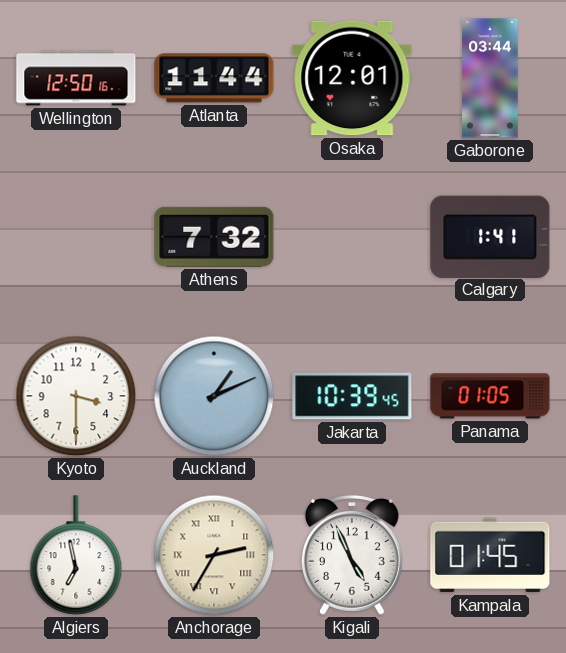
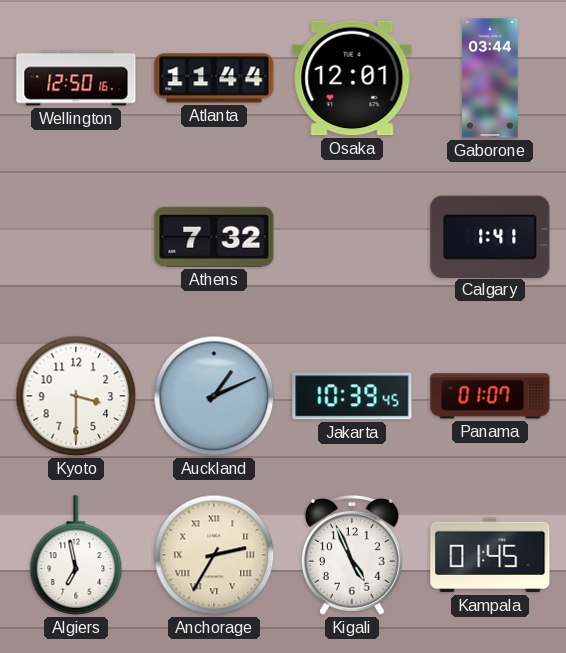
Panama: 01:05 -> 01:07 (490, 396)
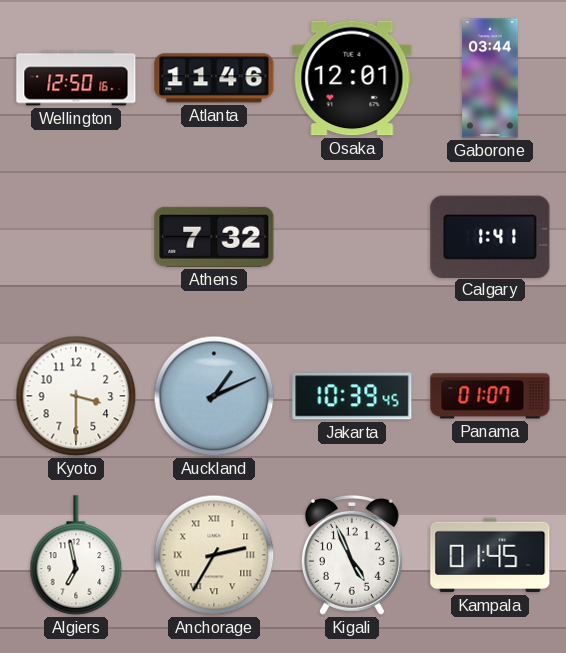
Atlanta: 11:44 -> 11:46 (214, 78)
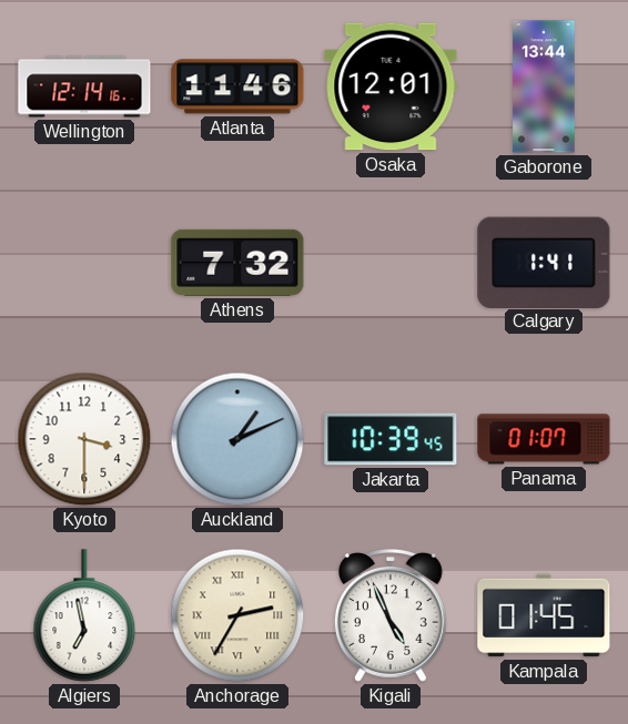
Wellington: 12:50 -> 12:14 (84, 86)
Gaborone: 03:44 -> 13:44 (544, 86)
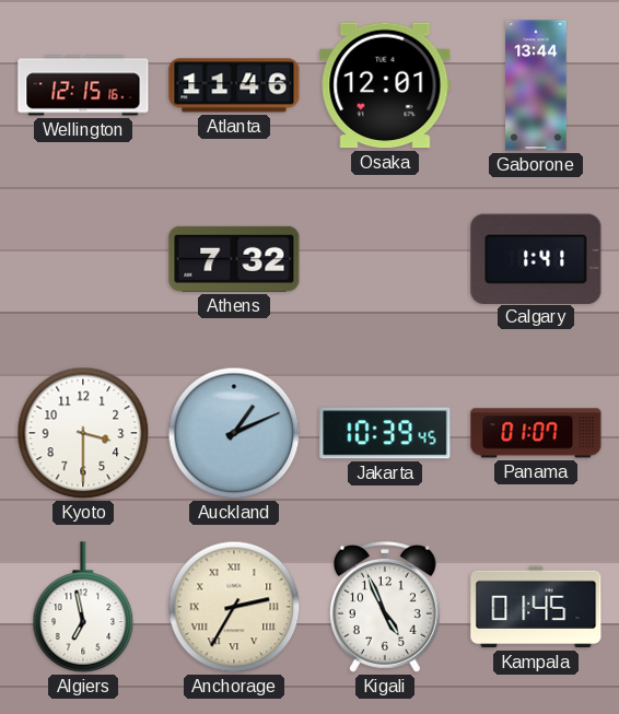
Wellington: 12:14 -> 12:15 (83, 85)
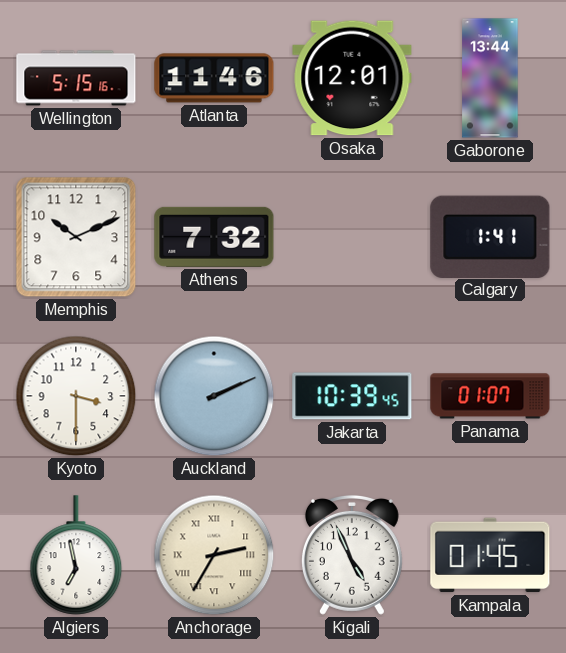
Wellington: 12:15 -> 5:15 (76, 78)
Memphis: none -> 10:11 (76, 237)
Auckland: 1:11 -> 2:11 (214, 396)
